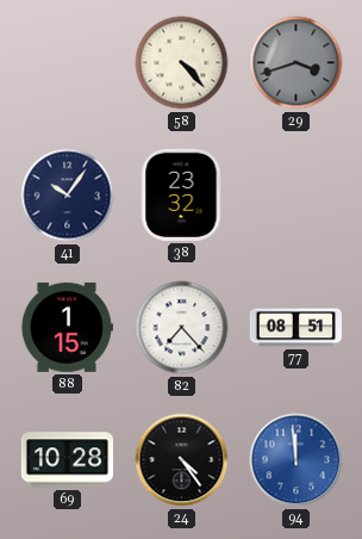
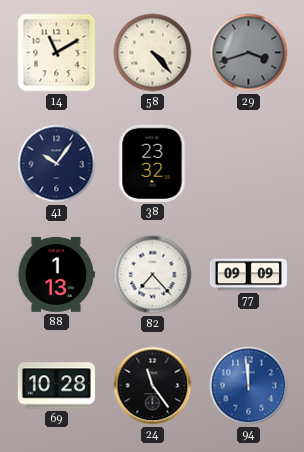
14: none -> 11:10 (57, 53)
88: 1:15 -> 1:13 (56, 274)
77: 08:51 -> 09:09 (248, 275)
24: 4:24 -> 11:24 (153, 386)
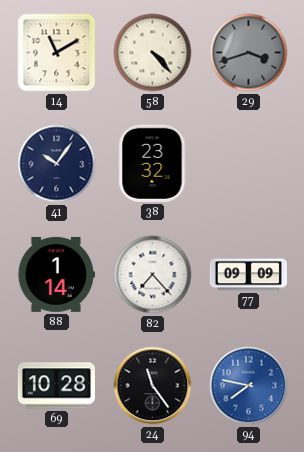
88: 1:13 -> 1:14 (56, 274)
94: 11:59 -> 7:47 (249, 386)
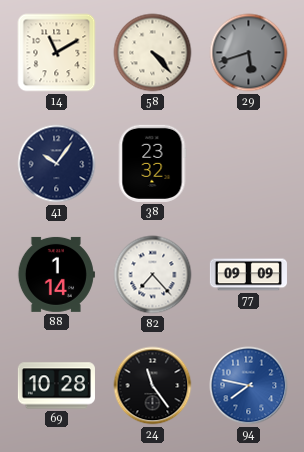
29: 3:42 -> 5:42 (249, 53)
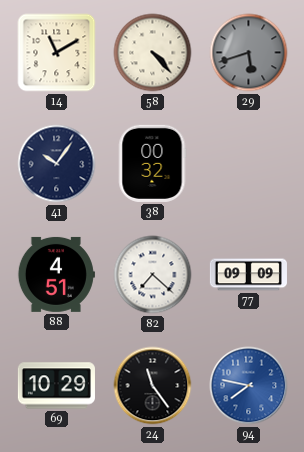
38: 23:32 -> 00:32 (152, 163)
88: 1:14 -> 4:51 (56, 274)
82: 7:23 -> 7:22 (153, 275)
69: 10:28 -> 10:29 (56, 386)
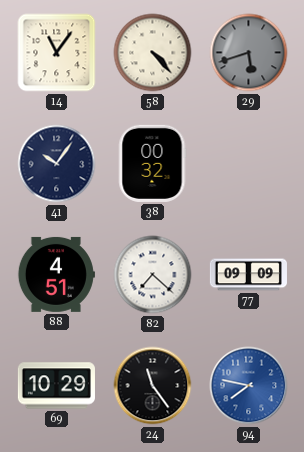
14: 11:10 -> 11:06 (57, 53)
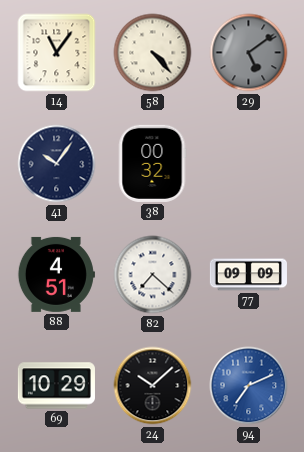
29: 5:42 -> 5:09 (249, 53)
24: 11:24 -> 10:08 (153, 386)
94: 7:47 -> 7:11 (249, 386)
